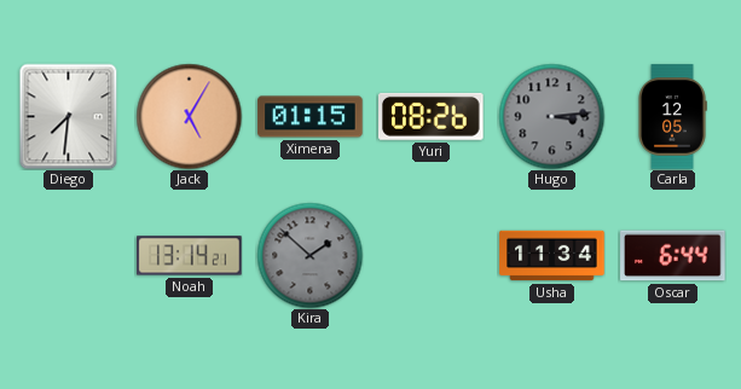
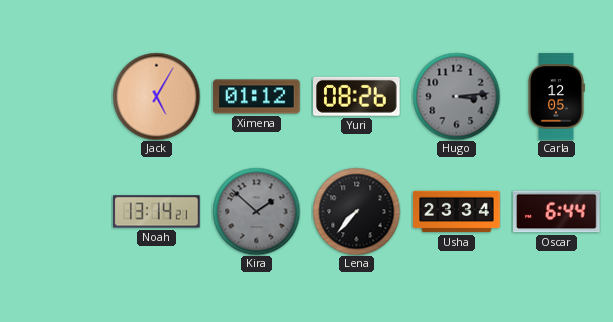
Diego: 7:31 -> none (69, 116)
Ximena: 01:15 -> 01:12 (257, 97)
Lena: none -> 7:37 (356, 211)
Usha: 11:34 -> 23:34 (457, 212)
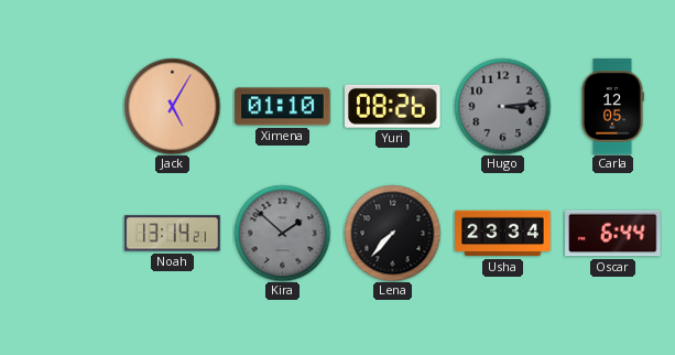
Ximena: 01:12 -> 01:10 (283, 107)
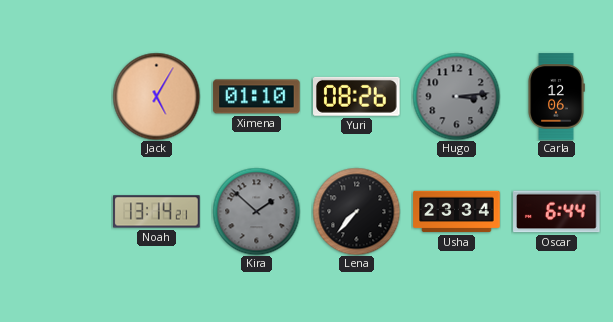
Carla: 12:05 -> 12:06 (556, 97)
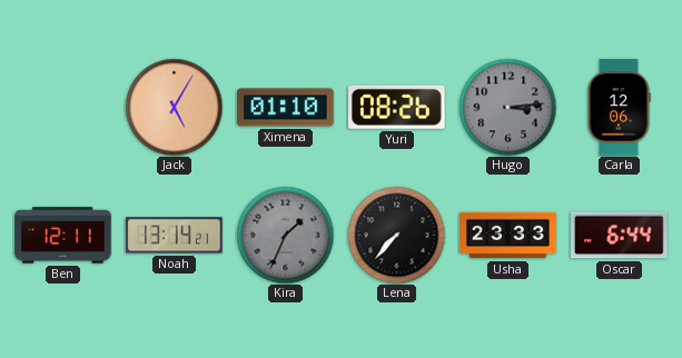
Ben: none -> 12:11 (63, 236)
Kira: 1:52 -> 1:34 (285, 235)
Usha: 23:34 -> 23:33 (508, 236)
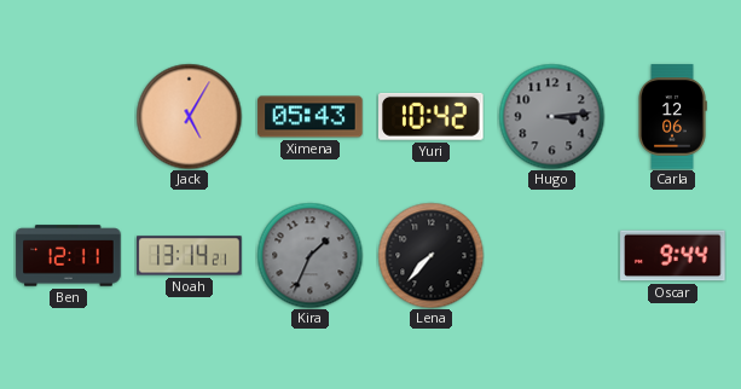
Ximena: 01:10 -> 05:43 (311, 117)
Yuri: 08:26 -> 10:42 (432, 116)
Usha: 23:33 -> none (508, 236)
Oscar: 6:44 -> 9:44 (673, 256)
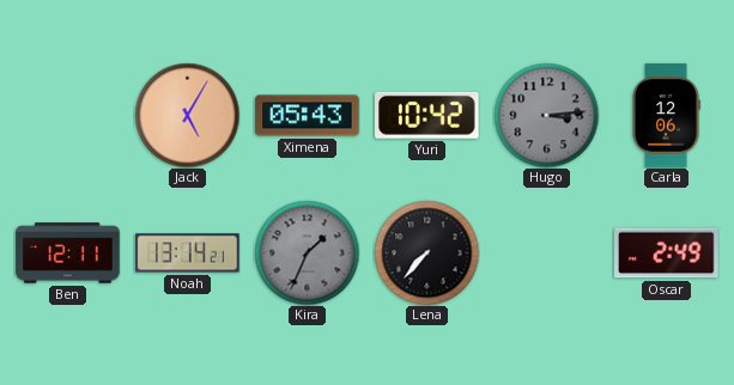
Oscar: 9:44 -> 2:49 (667, 253)
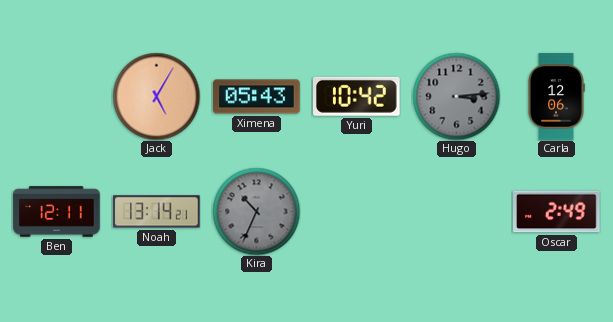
Kira: 1:34 -> 10:34 (256, 211)
Lena: 7:37 -> none (426, 252)
